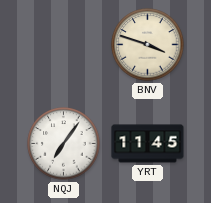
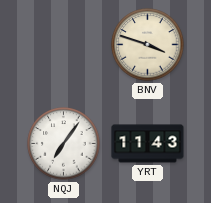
YRT: 11:45 -> 11:43 (148, 144)
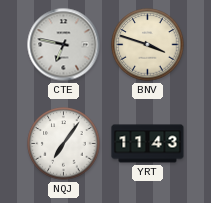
CTE: none -> 6:47 (64, 45)
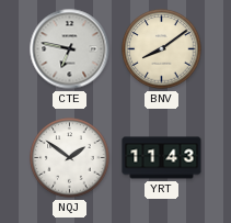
BNV: 3:48 -> 8:09 (162, 49)
NQJ: 7:06 -> 1:51 (70, 158)
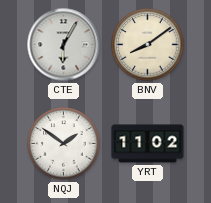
CTE: 6:47 -> 6:05 (64, 45)
YRT: 11:43 -> 11:02 (148, 144)
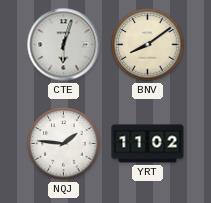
CTE: 6:05 -> 6:03 (64, 45)
NQJ: 1:51 -> 1:46 (64, 144)
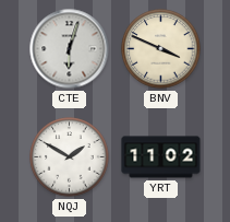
BNV: 8:09 -> 3:49 (161, 49)
NQJ: 1:46 -> 1:50 (70, 157)
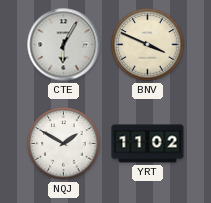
CTE: 6:03 -> 6:05 (64, 45)
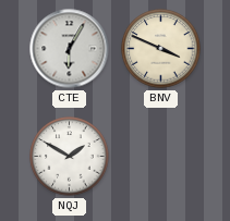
YRT: 11:02 -> none (148, 144)
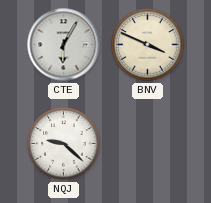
NQJ: 1:50 -> 9:22 (64, 144)
